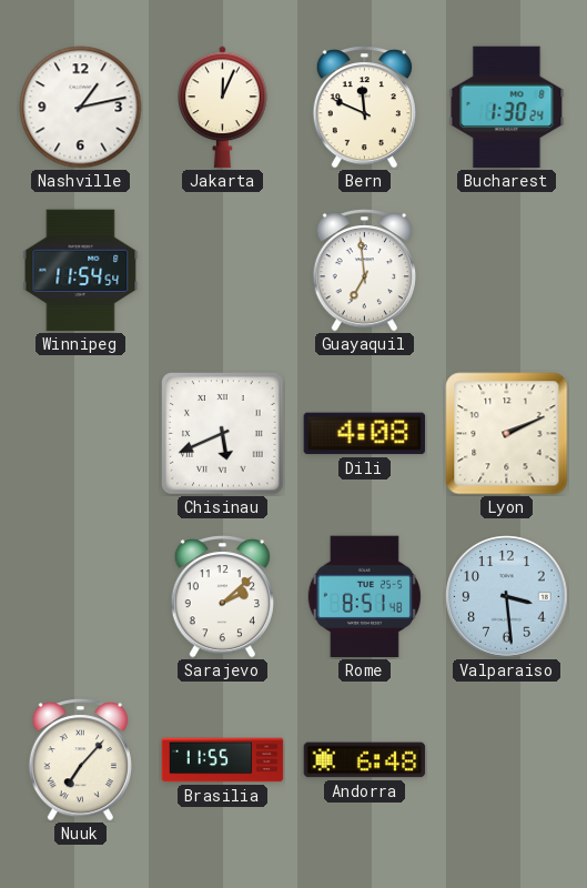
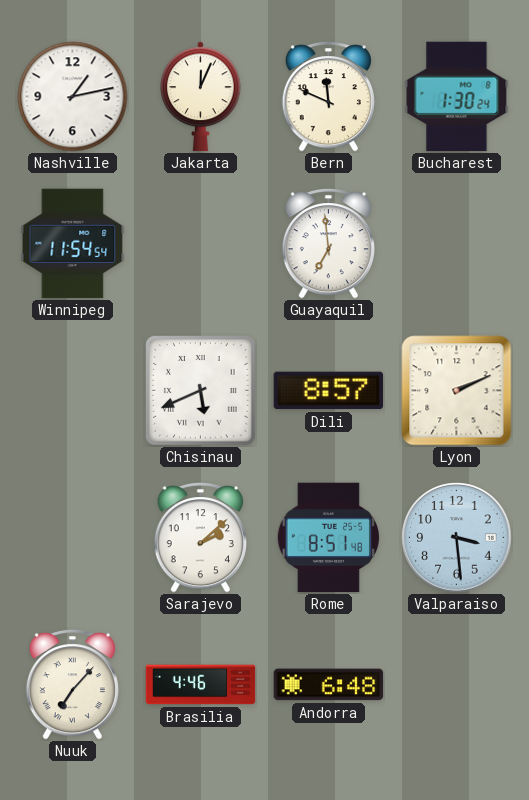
Dili: 4:08 -> 8:57 (329, 391)
Brasilia: 11:55 -> 4:46 (201, 685)
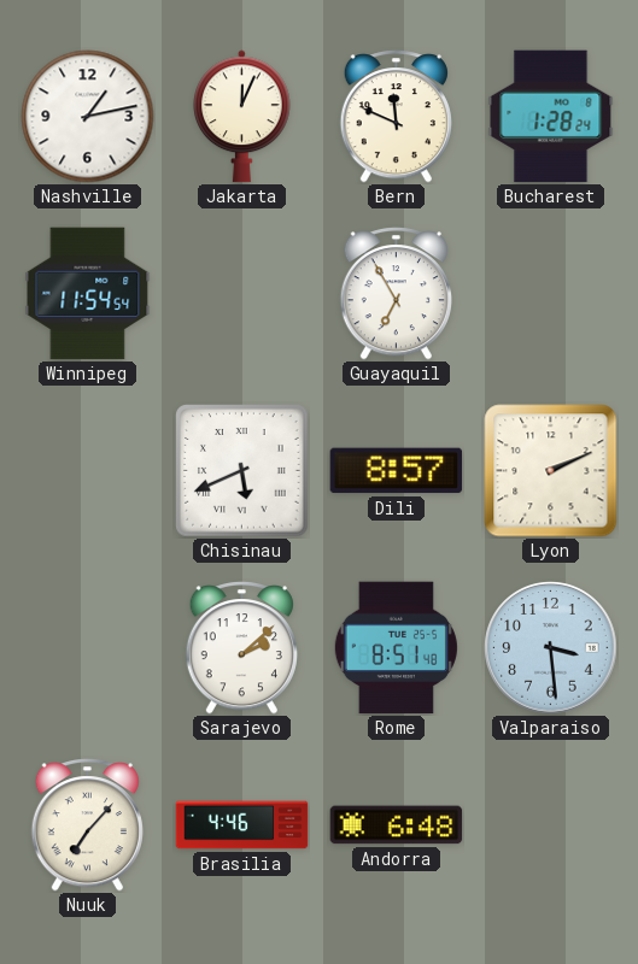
Bucharest: 1:30 -> 1:28 (551, 117)
Guayaquil: 6:59 -> 6:55 (396, 294)
